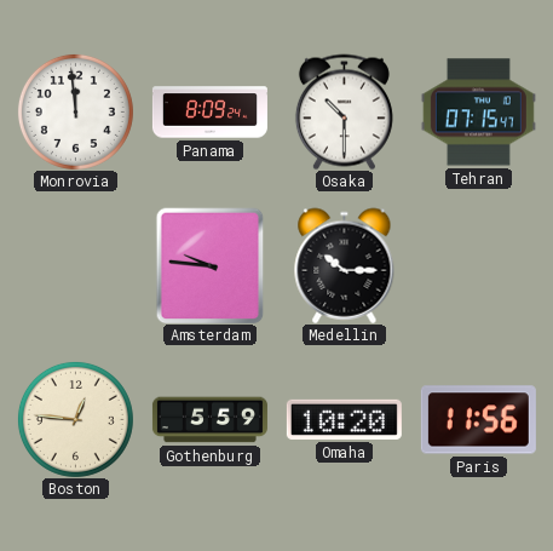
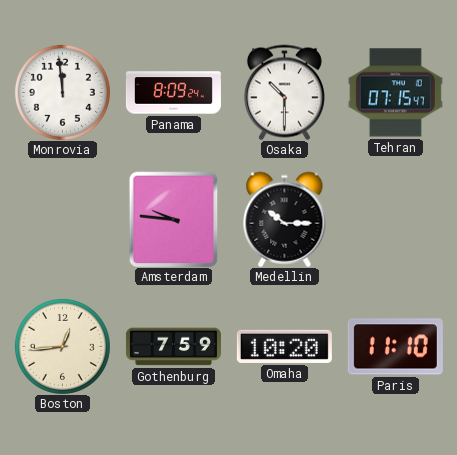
Boston: 12:46 -> 12:44 (62, 346)
Gothenburg: 5:59 -> 7:59 (173, 347)
Paris: 11:56 -> 11:10 (395, 347)
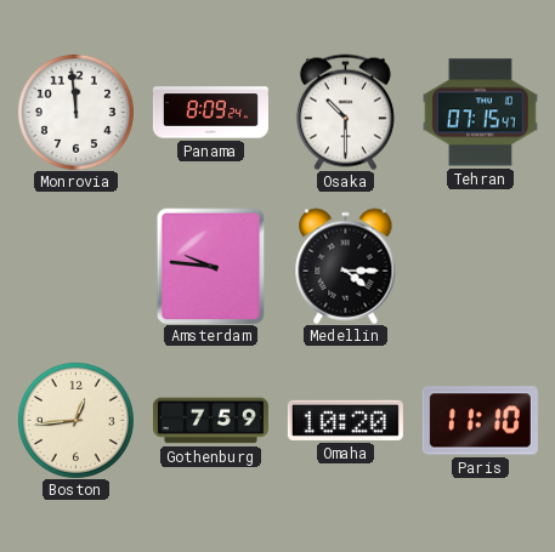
Medellin: 10:15 -> 4:15 (346, 266)
